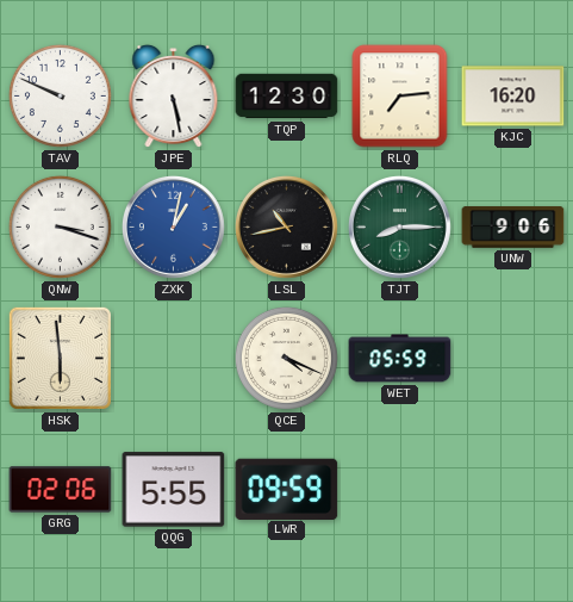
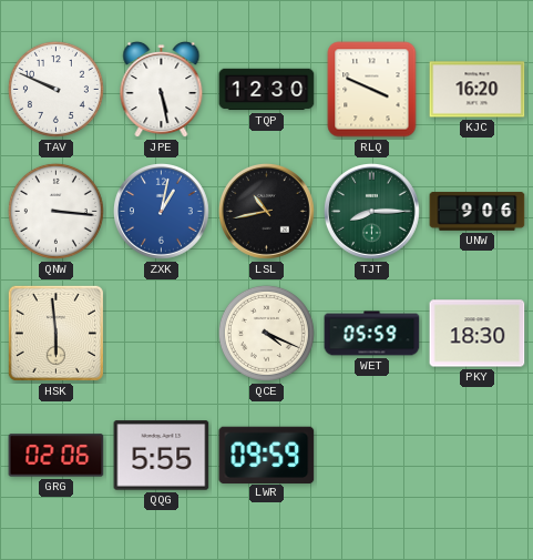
RLQ: 7:14 -> 3:49 (372, 90)
QNW: 3:18 -> 3:16 (55, 211)
PKY: none -> 18:30 (478, 334)
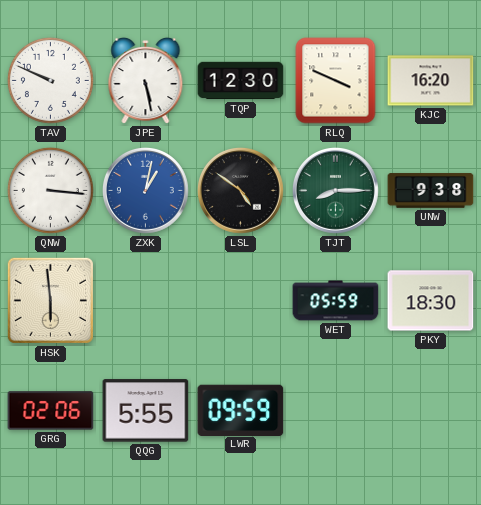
LSL: 10:43 -> 4:51 (240, 190)
UNW: 9:06 -> 9:38 (431, 191)
QCE: 4:19 -> none (266, 333)
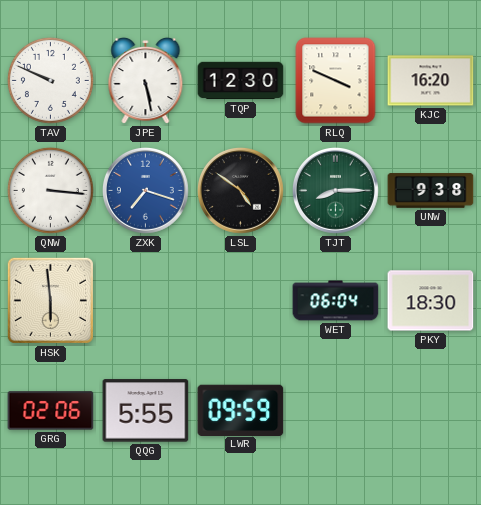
ZXK: 1:02 -> 7:18 (145, 190)
WET: 05:59 -> 06:04 (336, 301)
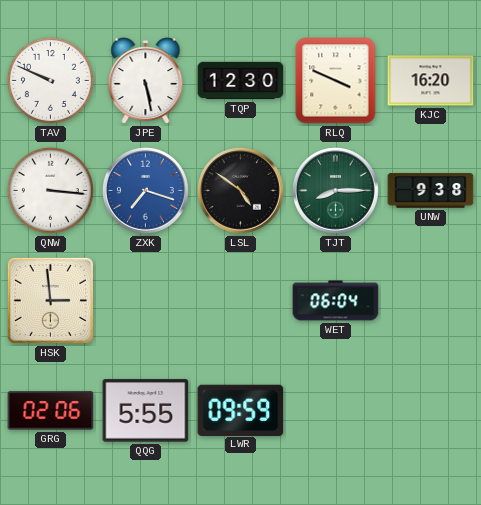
HSK: 5:59 -> 2:59 (50, 300)
PKY: 18:30 -> none (431, 301)
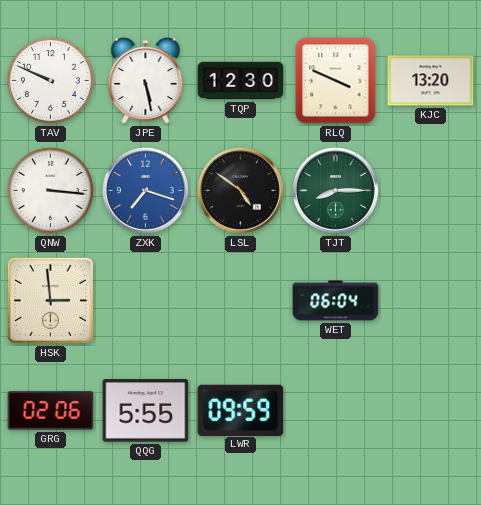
KJC: 16:20 -> 13:20 (431, 81)
UNW: 9:38 -> none (431, 191)
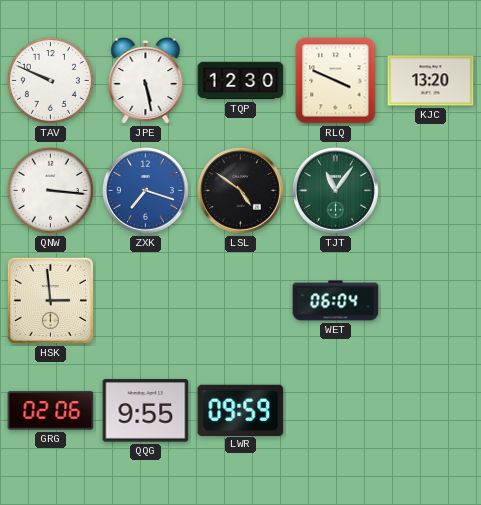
TJT: 8:15 -> 11:06 (335, 190)
QQG: 5:55 -> 9:55 (146, 411)
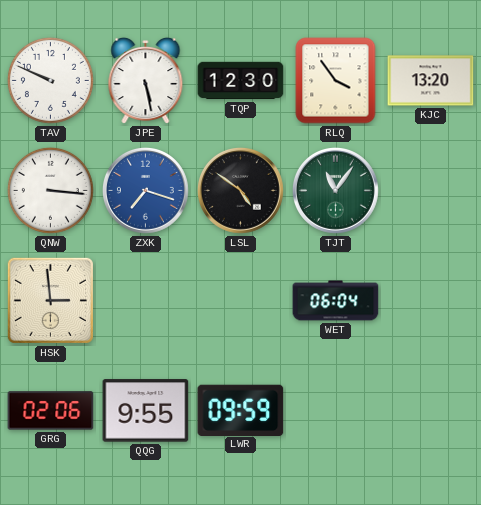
RLQ: 3:49 -> 3:54 (336, 81)
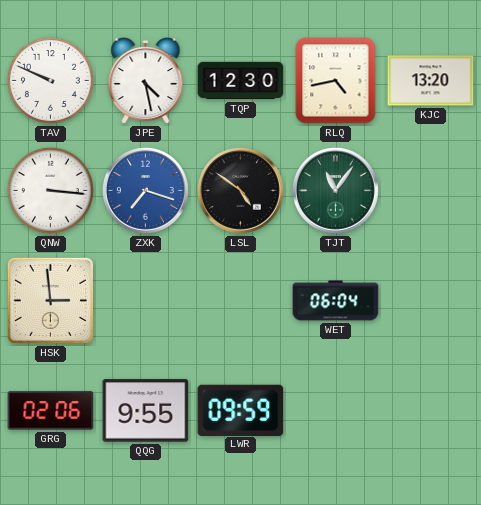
JPE: 5:28 -> 4:28 (146, 81)
RLQ: 3:54 -> 4:43 (336, 81)
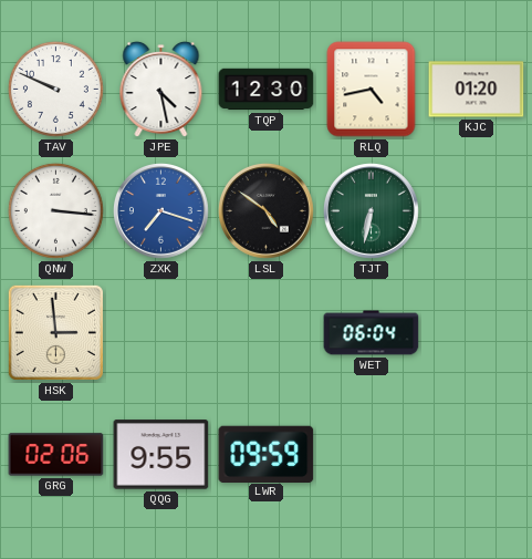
KJC: 13:20 -> 01:20 (477, 90)
TJT: 11:06 -> 6:32 (371, 210)
